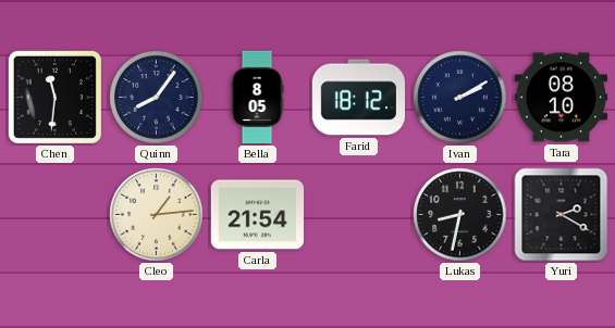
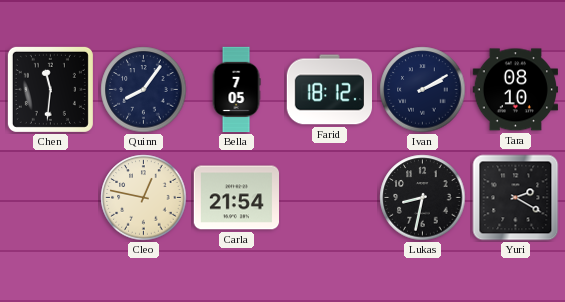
Bella: 8:05 -> 7:05 (236, 90)
Cleo: 1:14 -> 12:47 (144, 198)
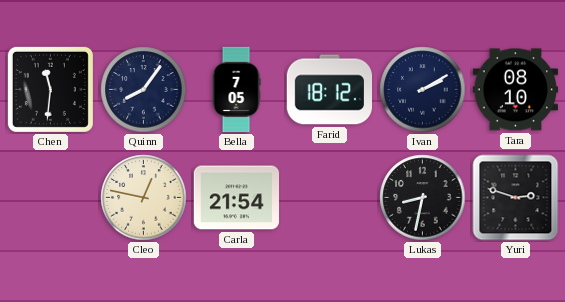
Yuri: 2:20 -> 2:48 (516, 198)
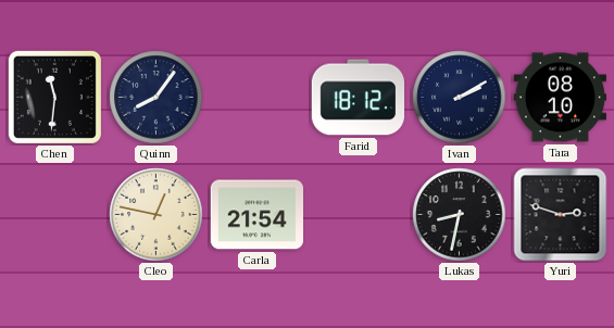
Bella: 7:05 -> none (236, 90)
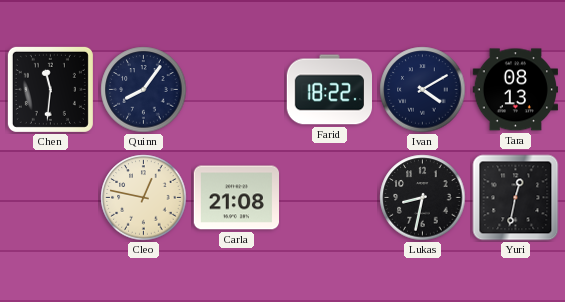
Farid: 18:12 -> 18:22 (329, 90)
Ivan: 2:10 -> 4:10 (423, 90)
Tara: 08:10 -> 08:13 (515, 90)
Carla: 21:54 -> 21:08 (237, 198)
Yuri: 2:48 -> 12:32 (516, 198)
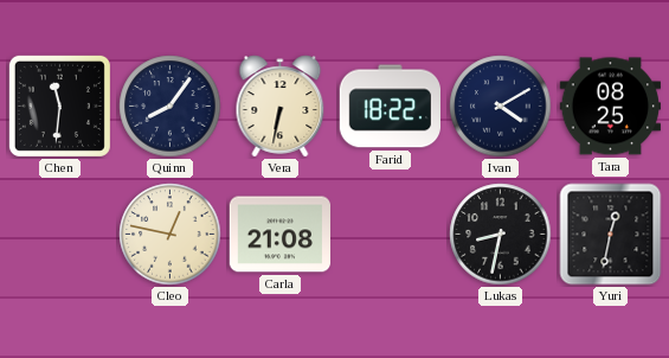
Vera: none -> 6:32 (281, 107)
Tara: 08:13 -> 08:25 (610, 107)
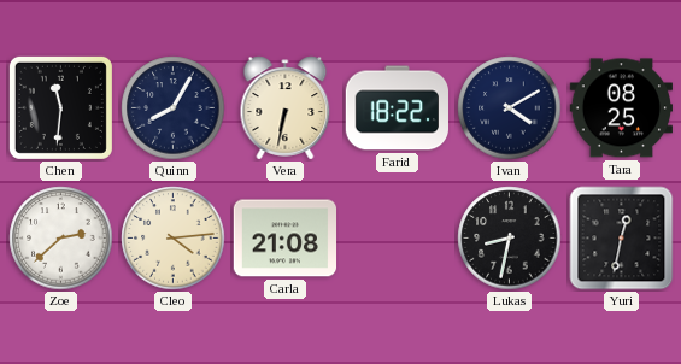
Quinn: 8:06 -> 8:05 (174, 108)
Zoe: none -> 2:38 (61, 239)
Cleo: 12:47 -> 4:14 (174, 239)
